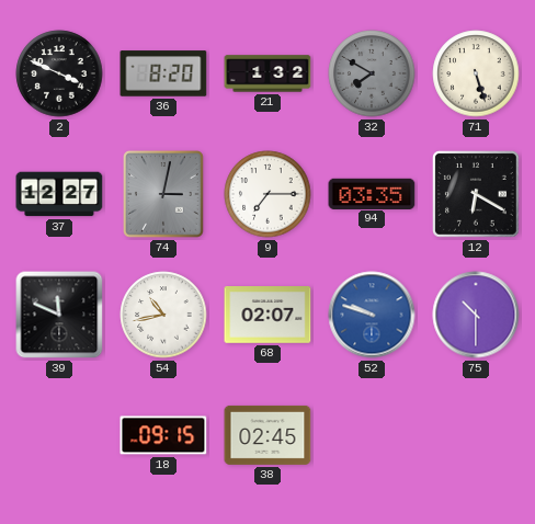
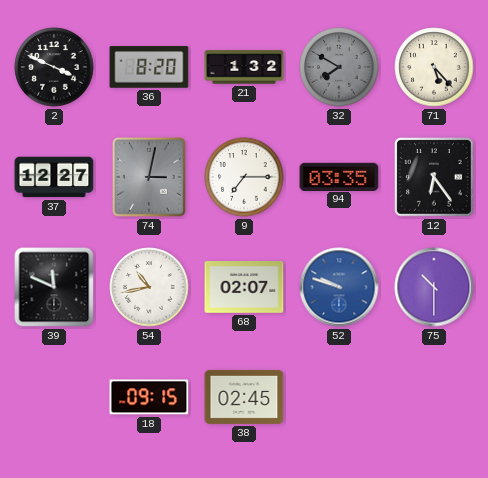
71: 5:27 -> 5:23 (434, 67)
12: 6:20 -> 6:24 (435, 178)
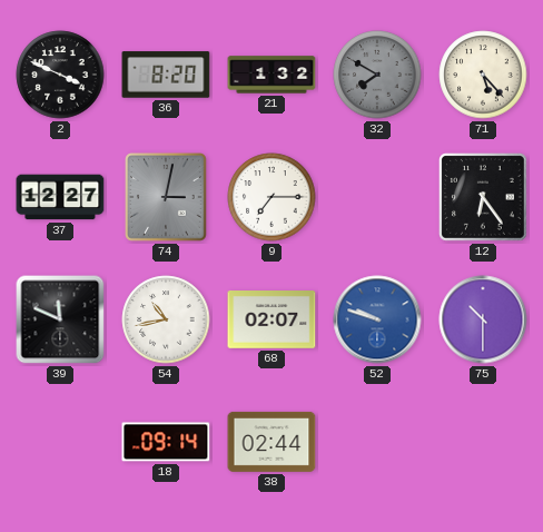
94: 03:35 -> none (339, 176)
18: 09:15 -> 09:14 (166, 442)
38: 02:45 -> 02:44 (271, 442)
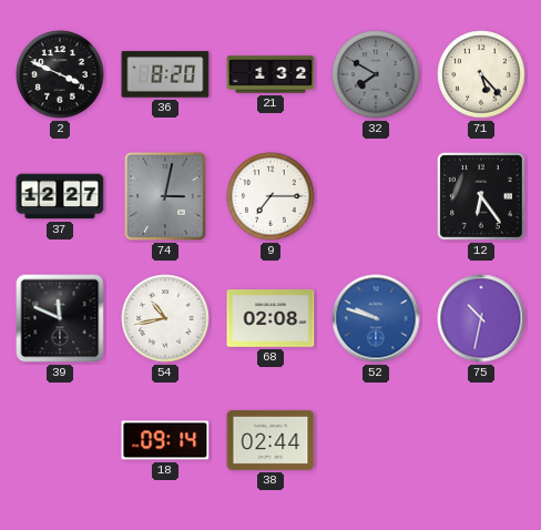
68: 02:07 -> 02:08 (270, 319)
75: 10:30 -> 10:32 (481, 318)
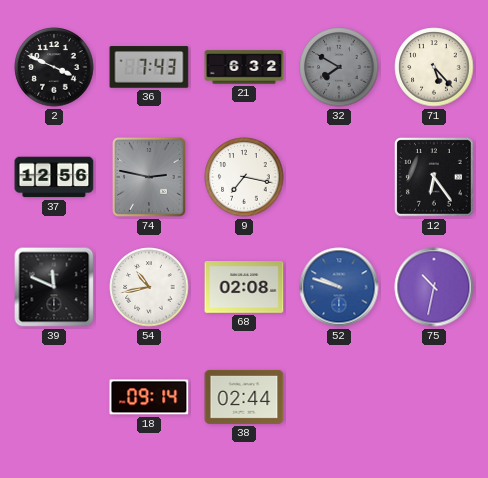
36: 8:20 -> 7:43 (149, 67)
21: 1:32 -> 6:32 (244, 67)
37: 12:27 -> 12:56 (54, 177)
74: 3:02 -> 2:47 (150, 178)
9: 7:15 -> 7:17 (244, 177)
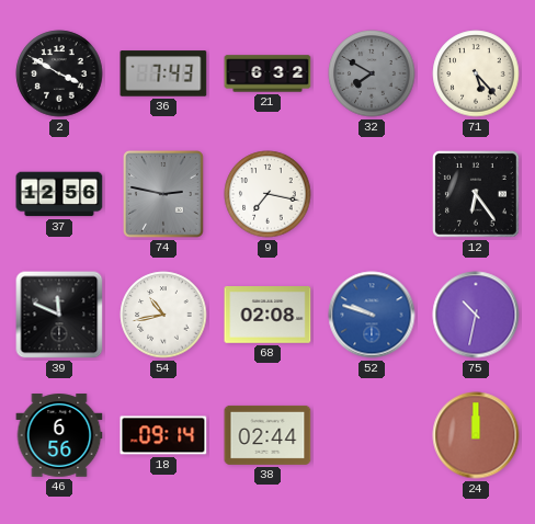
2: 3:49 -> 3:50 (59, 73)
46: none -> 6:56 (59, 435)
24: none -> 12:00 (476, 435)
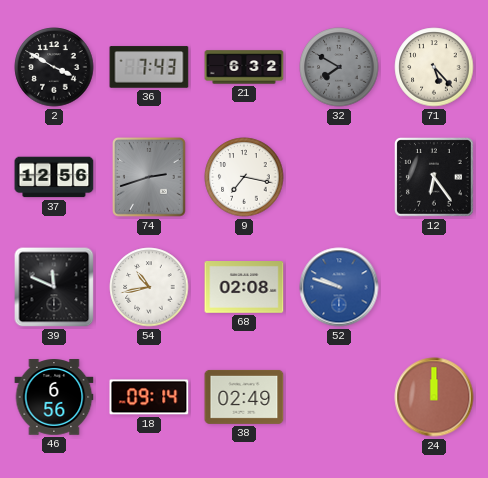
74: 2:47 -> 2:42 (150, 178)
75: 10:32 -> none (476, 315)
38: 02:44 -> 02:49 (244, 397)
